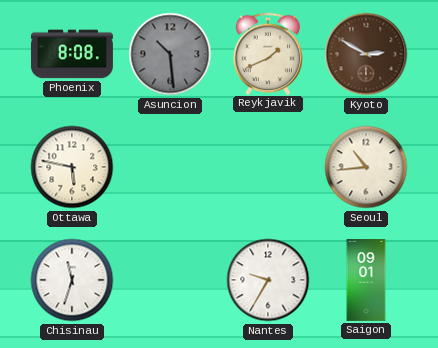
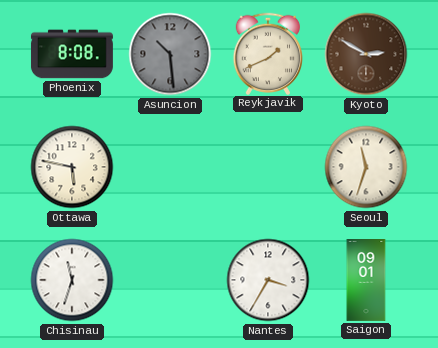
Seoul: 10:44 -> 11:33 (366, 167)
Nantes: 9:35 -> 3:35 (268, 280)
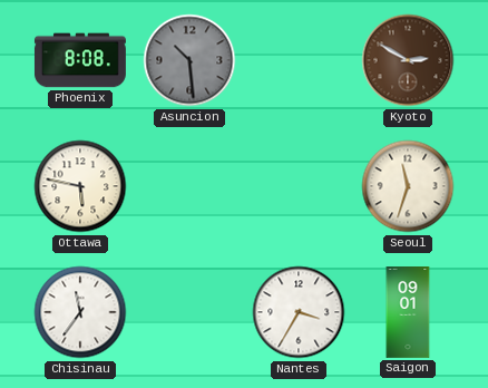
Reykjavik: 1:41 -> none (267, 53)
Chisinau: 11:33 -> 11:36 (80, 312)
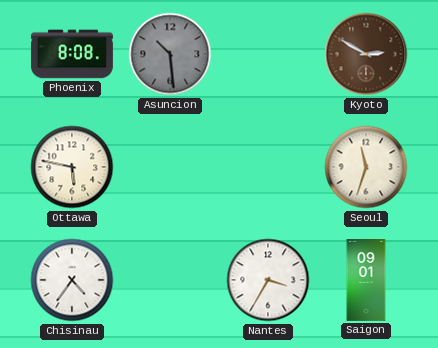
Chisinau: 11:36 -> 4:36 (72, 280)
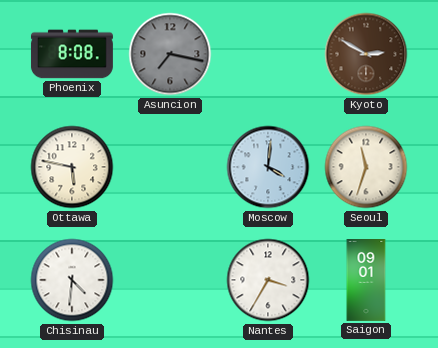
Asuncion: 10:29 -> 7:17 (170, 54)
Moscow: none -> 4:01 (268, 167)
Chisinau: 4:36 -> 4:31 (72, 280)
